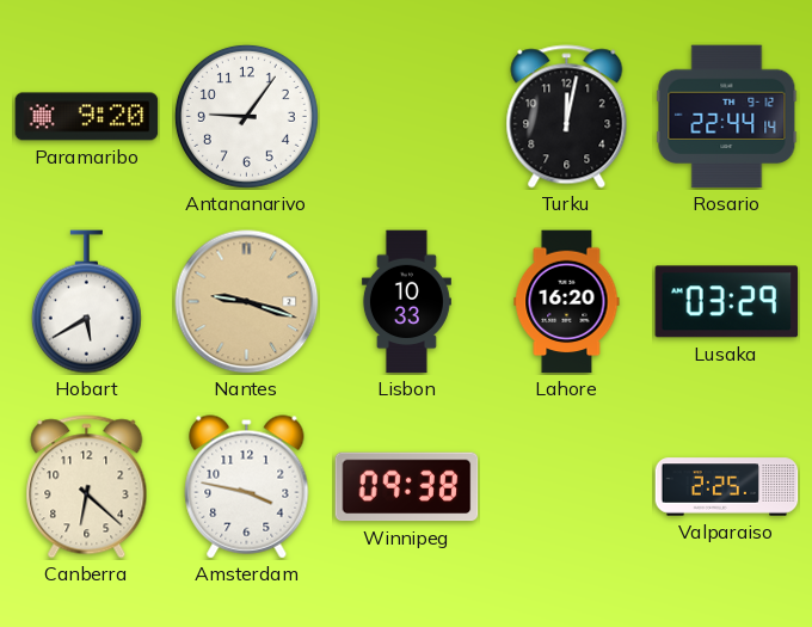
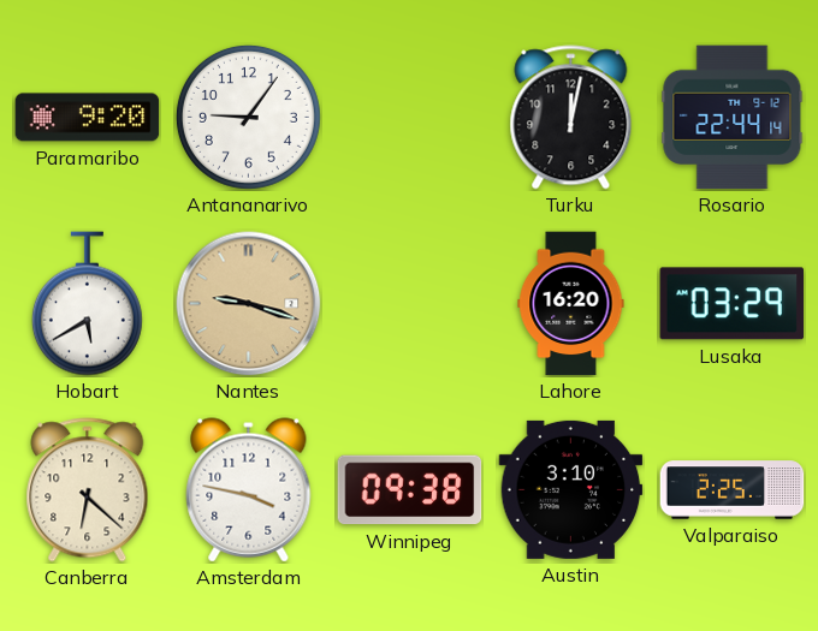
Lisbon: 10:33 -> none (406, 302)
Austin: none -> 3:10 (571, 489)
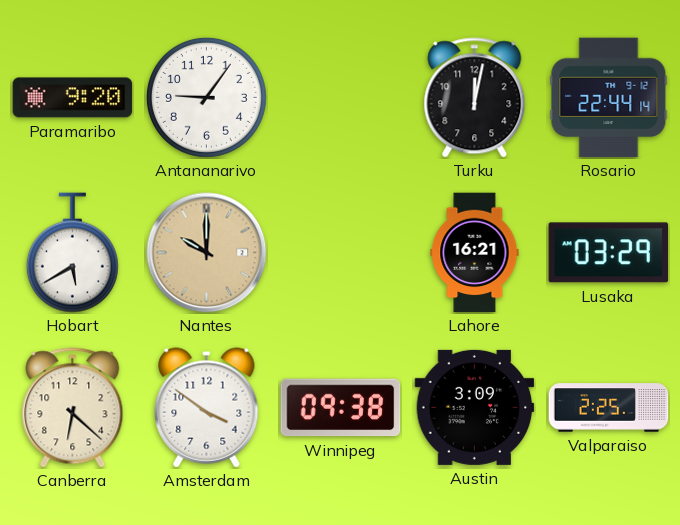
Nantes: 9:18 -> 10:00 (207, 253)
Lahore: 16:20 -> 16:21 (475, 253)
Amsterdam: 3:47 -> 3:51 (207, 408)
Austin: 3:10 -> 3:09 (475, 407)
